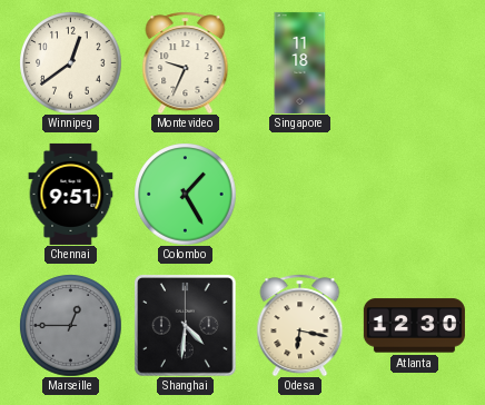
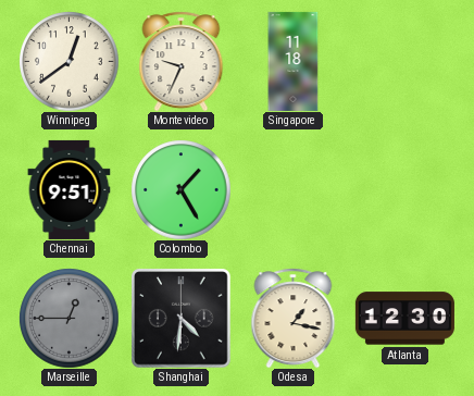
Odesa: 6:17 -> 1:17 (294, 318)
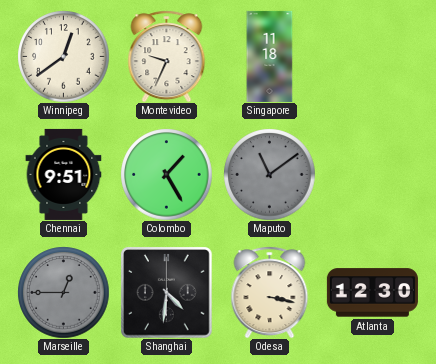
Maputo: none -> 11:09 (269, 174)
Odesa: 1:17 -> 3:17 (270, 292)
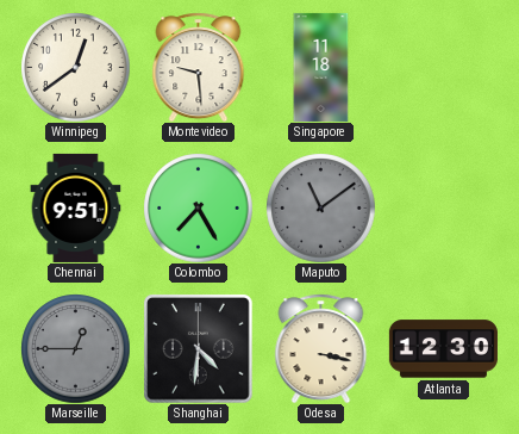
Montevideo: 9:34 -> 9:29 (199, 67)
Colombo: 1:25 -> 7:25 (198, 207)
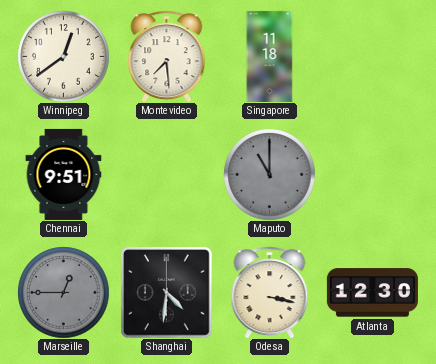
Montevideo: 9:29 -> 7:29 (167, 56)
Colombo: 7:25 -> none (198, 207)
Maputo: 11:09 -> 11:00 (269, 174)
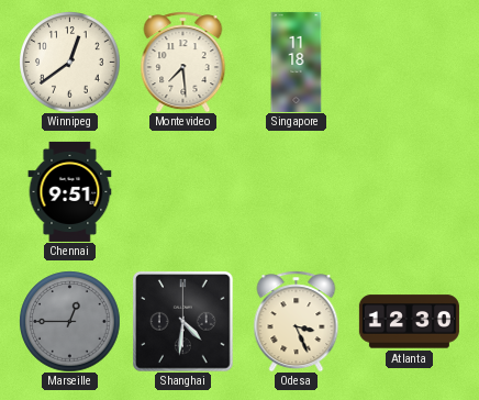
Maputo: 11:00 -> none (269, 174)
Odesa: 3:17 -> 3:26 (297, 321)
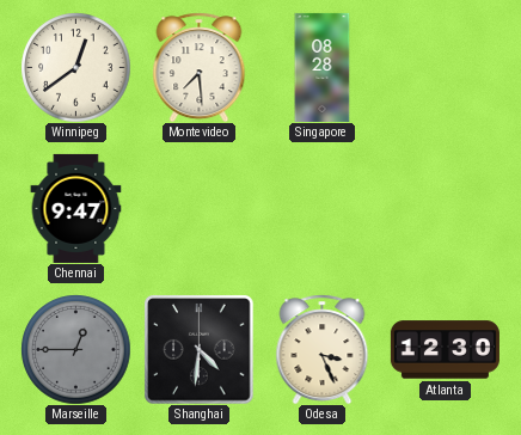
Singapore: 11:18 -> 08:28 (323, 67)
Chennai: 9:51 -> 9:47 (76, 208)
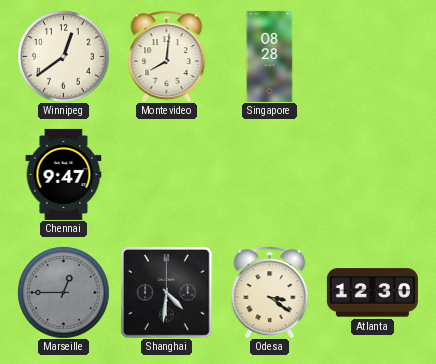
Montevideo: 7:29 -> 8:01 (167, 56)
Odesa: 3:26 -> 3:21 (270, 292)
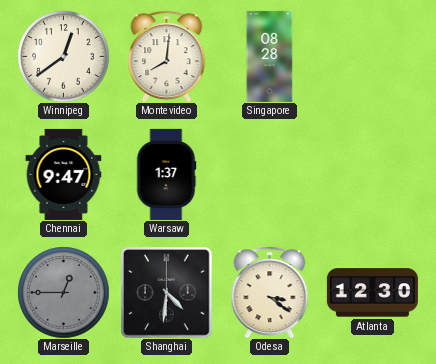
Warsaw: none -> 1:37 (166, 174)
